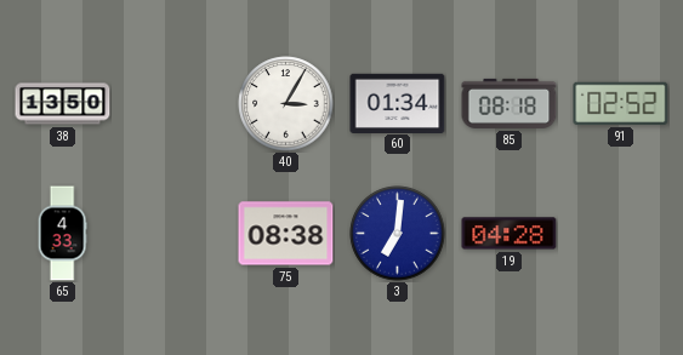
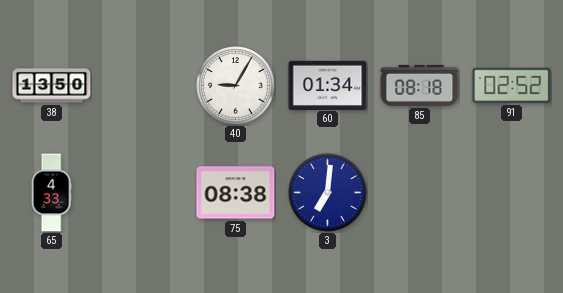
40: 3:05 -> 9:05 (236, 86)
19: 04:28 -> none (510, 234)
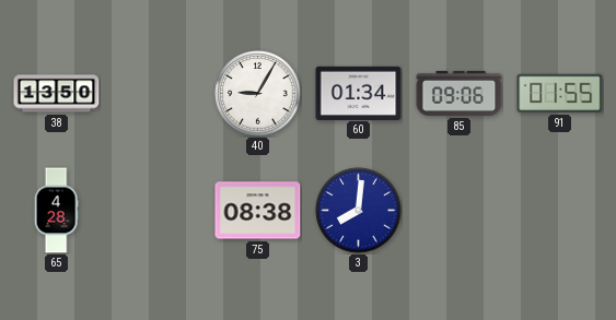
85: 08:18 -> 09:06 (460, 93)
91: 02:52 -> 01:55 (560, 93)
65: 4:33 -> 4:28 (56, 211)
3: 7:01 -> 8:01 (359, 211)
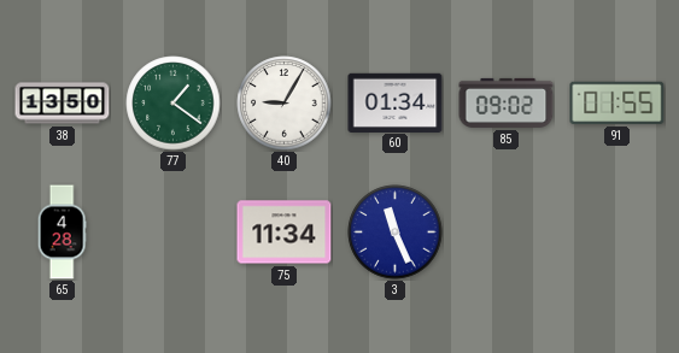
77: none -> 1:21 (174, 104)
85: 09:06 -> 09:02 (507, 102)
75: 08:38 -> 11:34 (285, 233)
3: 8:01 -> 11:26 (396, 233)
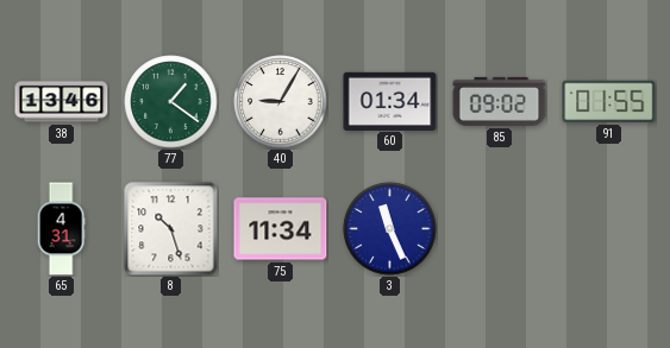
38: 13:50 -> 13:46 (62, 102)
65: 4:28 -> 4:31 (61, 229)
8: none -> 10:27 (171, 229)
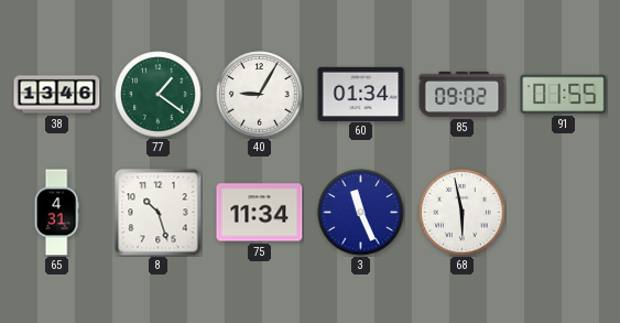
68: none -> 5:58 (463, 213)
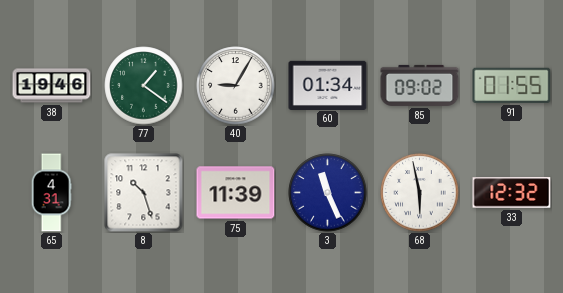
38: 13:46 -> 19:46 (52, 86)
75: 11:34 -> 11:39 (236, 193)
33: none -> 12:32 (512, 193)
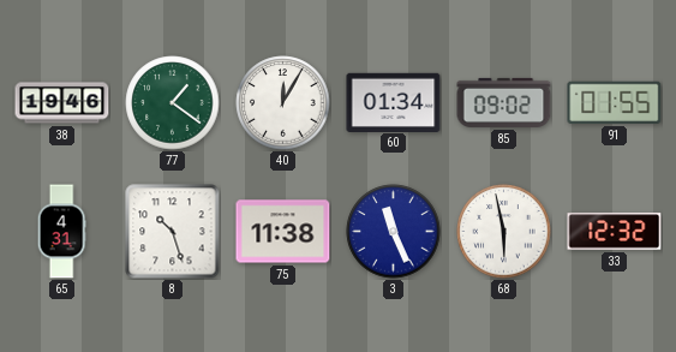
40: 9:05 -> 12:05 (283, 103)
75: 11:39 -> 11:38 (283, 232)
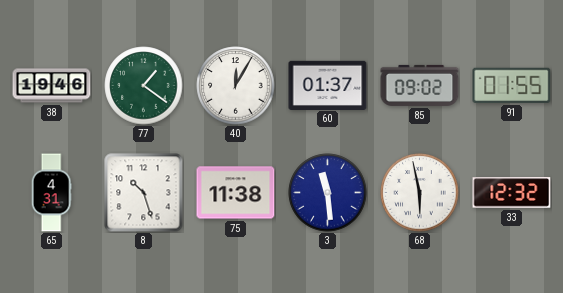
60: 01:34 -> 01:37 (328, 85)
3: 11:26 -> 11:29 (328, 193)
